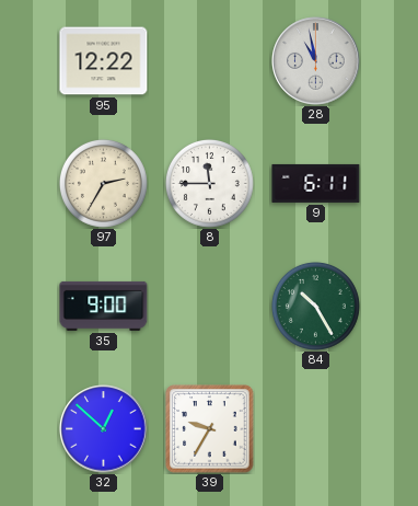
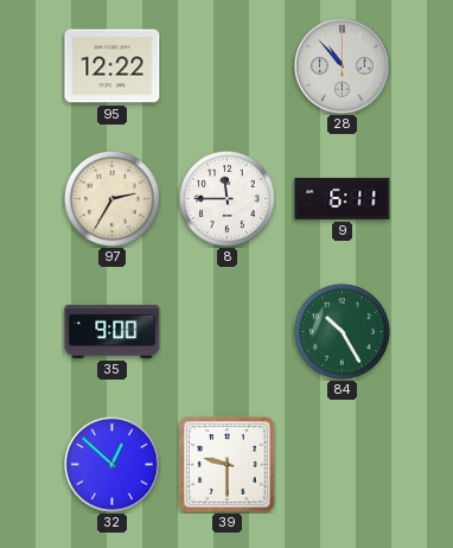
28: 10:58 -> 10:53 (343, 66)
39: 9:35 -> 9:30 (228, 465)
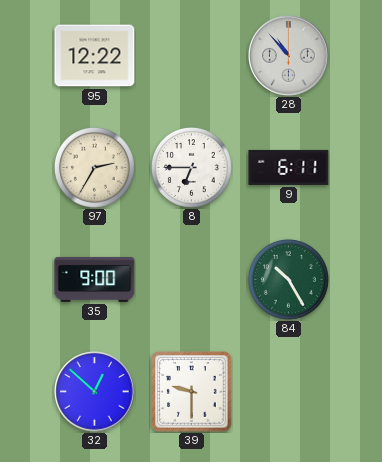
8: 11:45 -> 6:45 (191, 167)
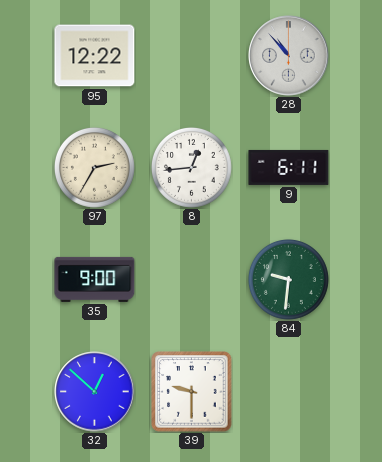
8: 6:45 -> 12:44 (191, 167)
84: 10:25 -> 9:31 (288, 279)
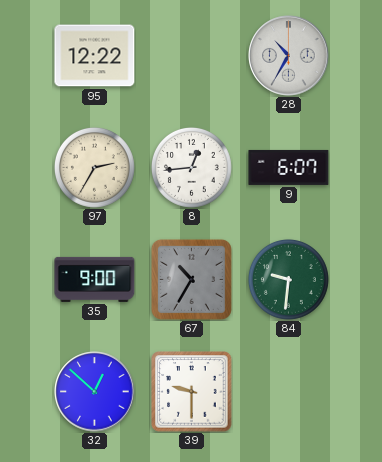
28: 10:53 -> 10:35 (289, 56)
9: 6:11 -> 6:07 (289, 167)
67: none -> 10:35 (191, 279)
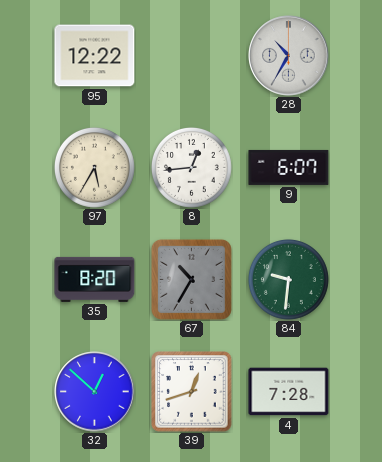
97: 2:35 -> 5:35 (94, 167)
35: 9:00 -> 8:20 (95, 279)
39: 9:30 -> 12:42 (192, 392)
4: none -> 7:28 (289, 392)
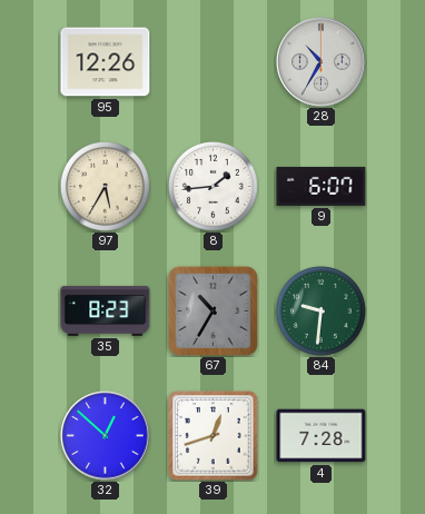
95: 12:22 -> 12:26 (106, 62)
8: 12:44 -> 1:44 (212, 186)
35: 8:20 -> 8:23 (106, 310)
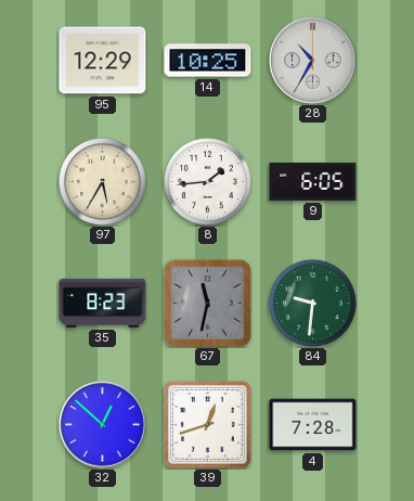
95: 12:26 -> 12:29 (103, 61)
14: none -> 10:25 (208, 61)
9: 6:07 -> 6:05 (313, 181)
67: 10:35 -> 11:32 (207, 303)
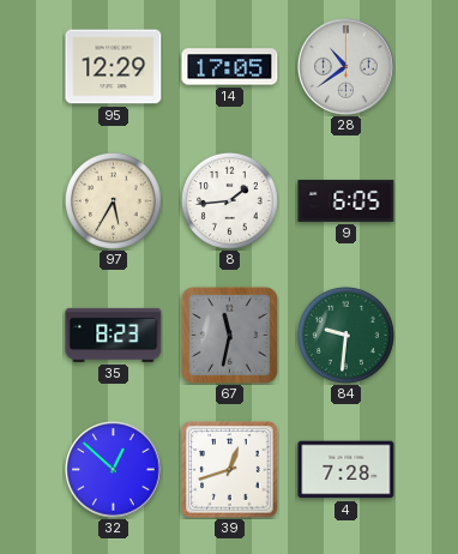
14: 10:25 -> 17:05 (230, 67)
28: 10:35 -> 10:39 (346, 67)
